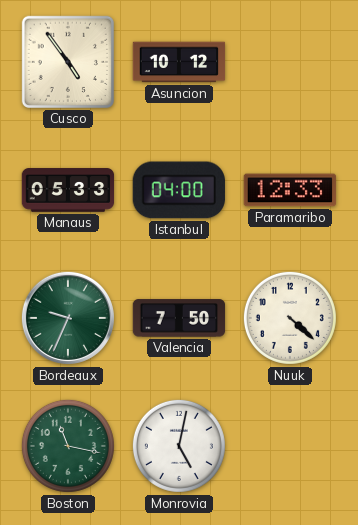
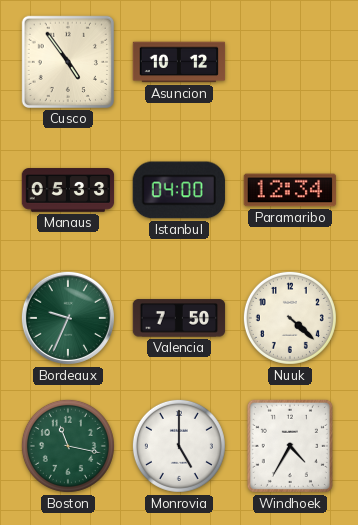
Paramaribo: 12:33 -> 12:34 (290, 190)
Monrovia: 5:02 -> 5:00 (179, 446)
Windhoek: none -> 4:35 (290, 446)
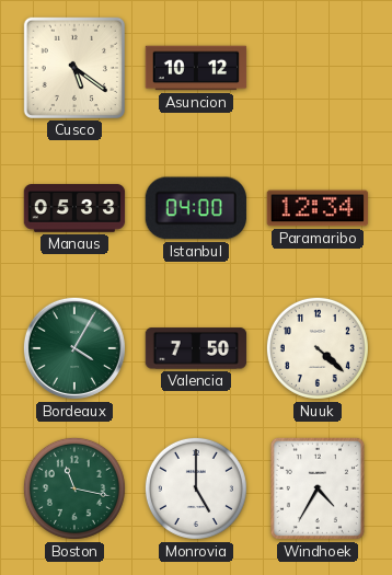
Cusco: 4:54 -> 5:21 (73, 67)
Bordeaux: 9:34 -> 4:05 (74, 348)
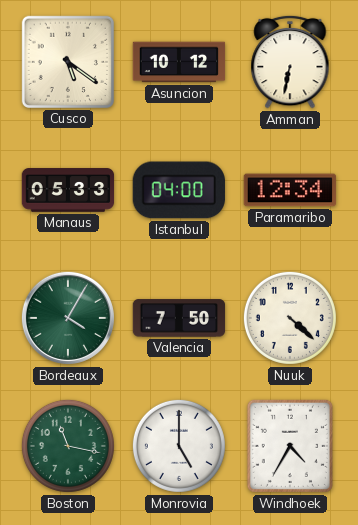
Amman: none -> 6:32 (290, 62)
